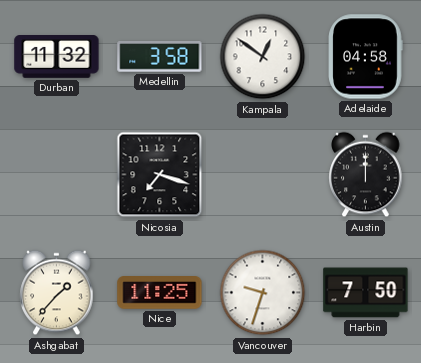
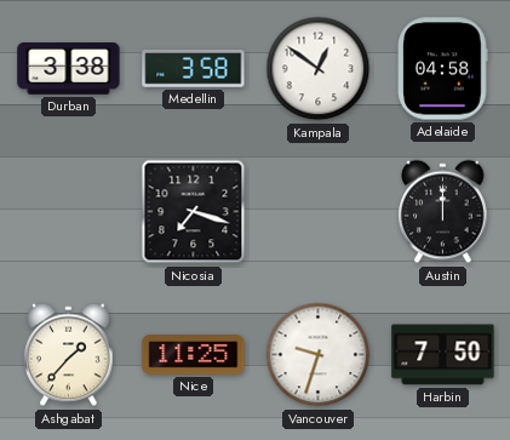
Durban: 11:32 -> 3:38 (69, 69)
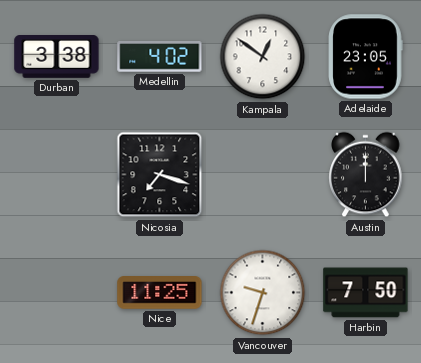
Medellin: 3:58 -> 4:02 (160, 57)
Adelaide: 04:58 -> 23:05 (365, 57)
Ashgabat: 1:37 -> none (69, 355)
